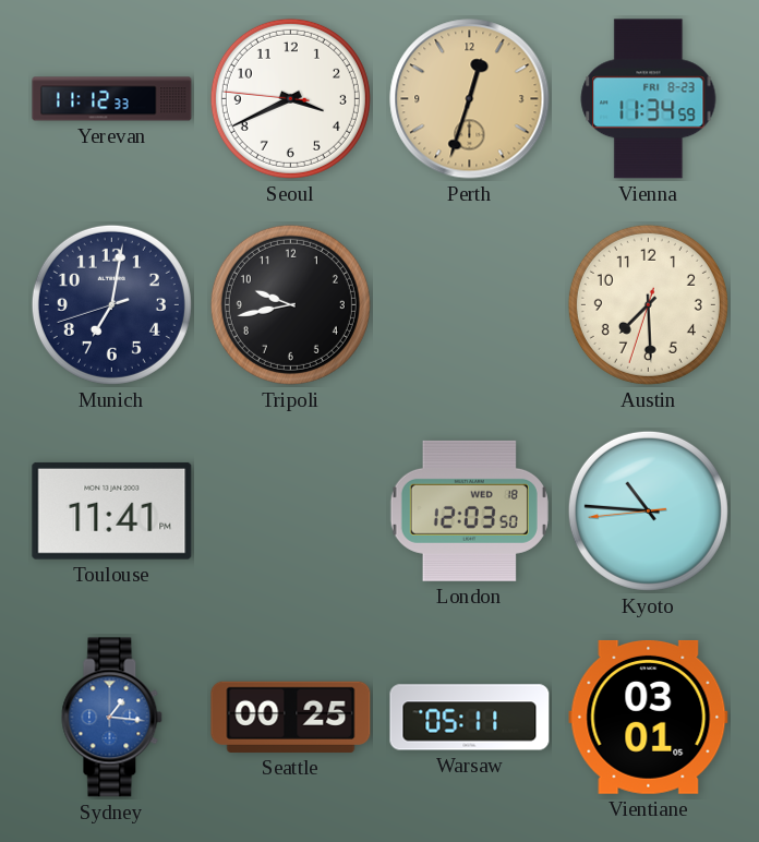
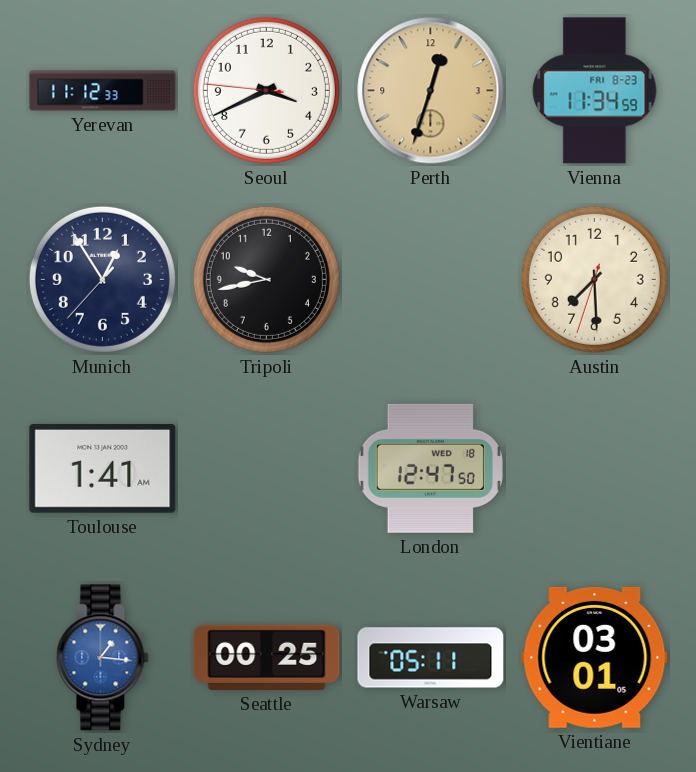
Munich: 7:01 -> 12:54 (102, 279)
Toulouse: 11:41 -> 1:41 (103, 468)
London: 12:03 -> 12:47 (430, 468)
Kyoto: 10:45 -> none (648, 510)
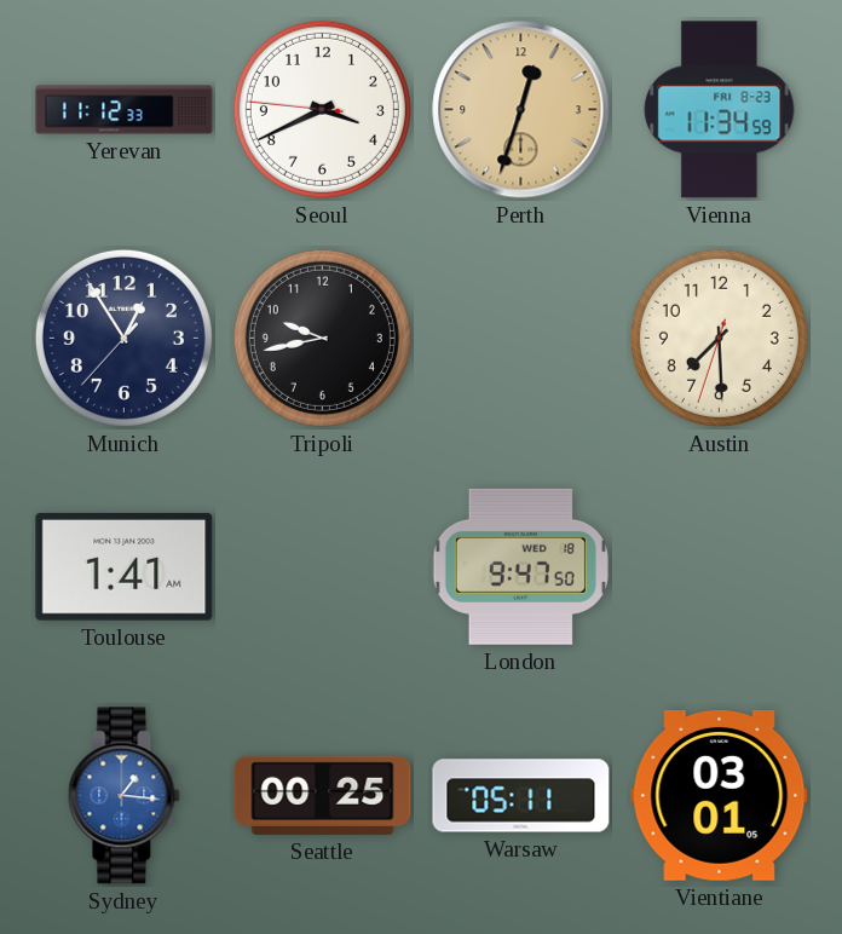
London: 12:47 -> 9:47 (520, 566)
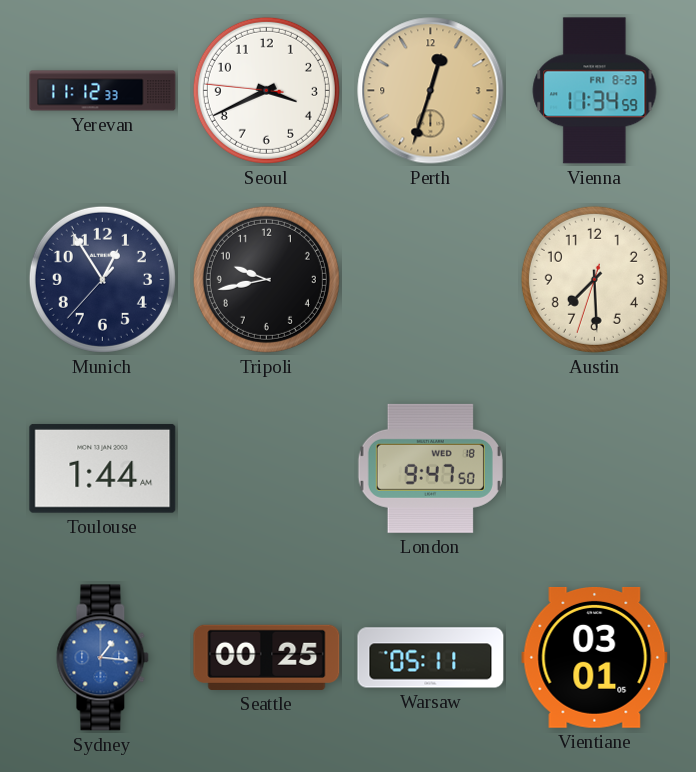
Toulouse: 1:41 -> 1:44 (103, 468)
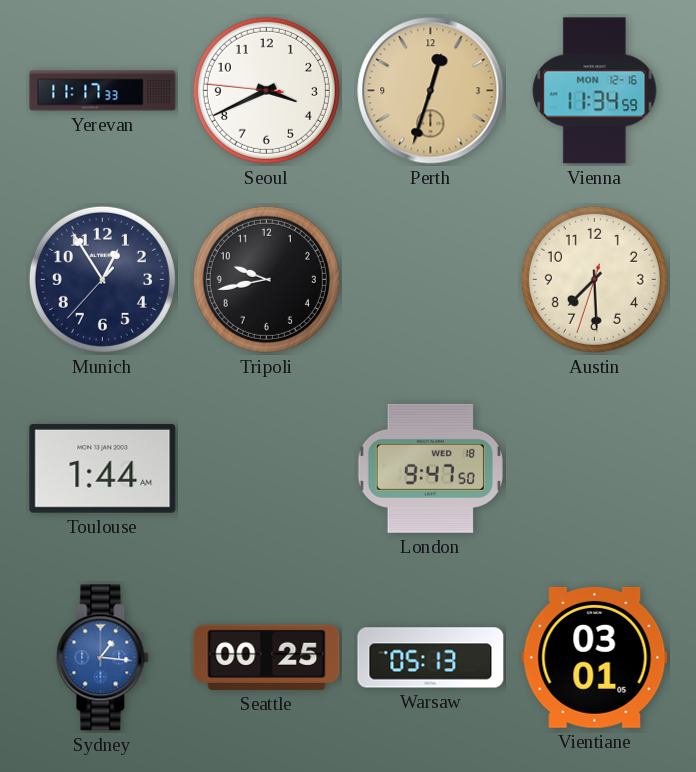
Yerevan: 11:12 -> 11:17 (103, 91)
Vienna date: FRI 8-23 -> MON 12-16 (595, 91)
Warsaw: 05:11 -> 05:13 (431, 658)
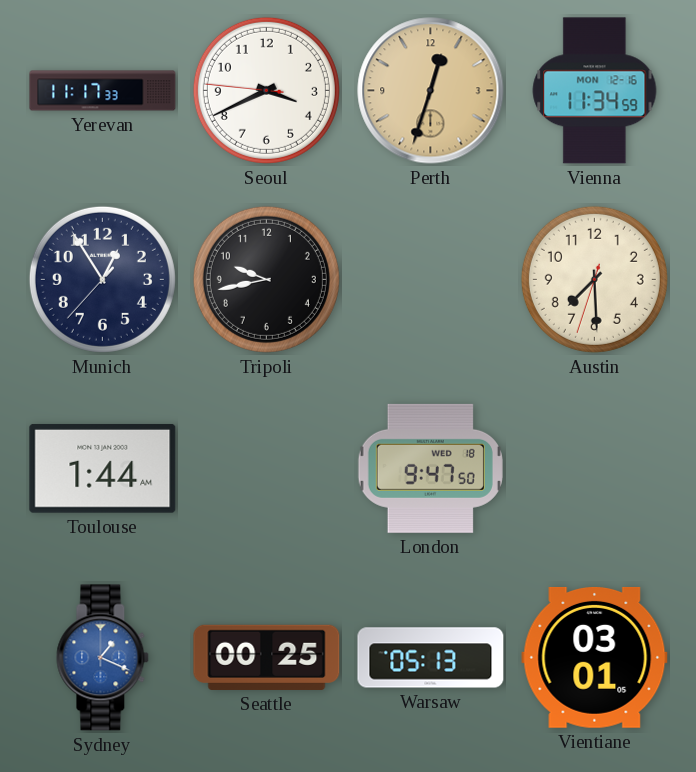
Sydney: 1:16 -> 1:19 (103, 658)
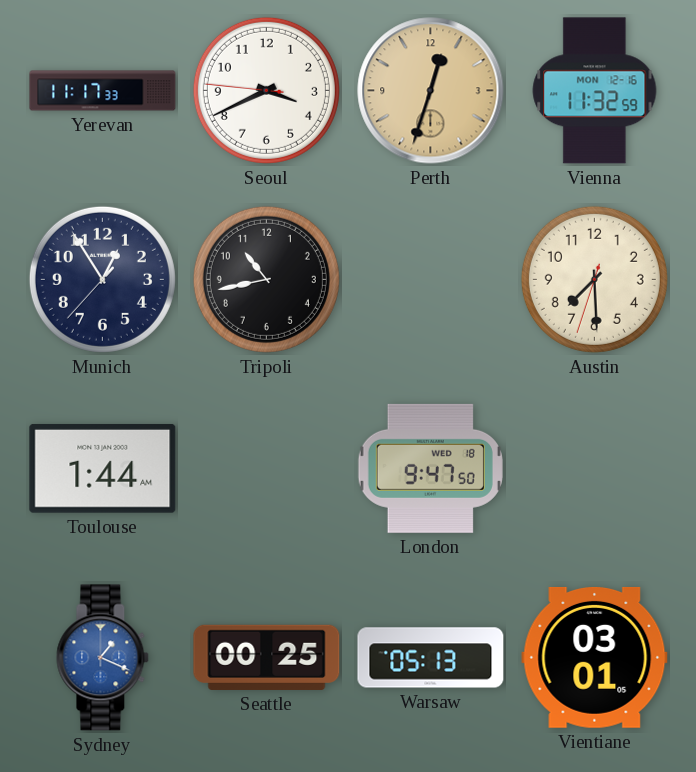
Vienna: 11:34 -> 11:32 (595, 91)
Tripoli: 9:43 -> 10:43 (266, 279)
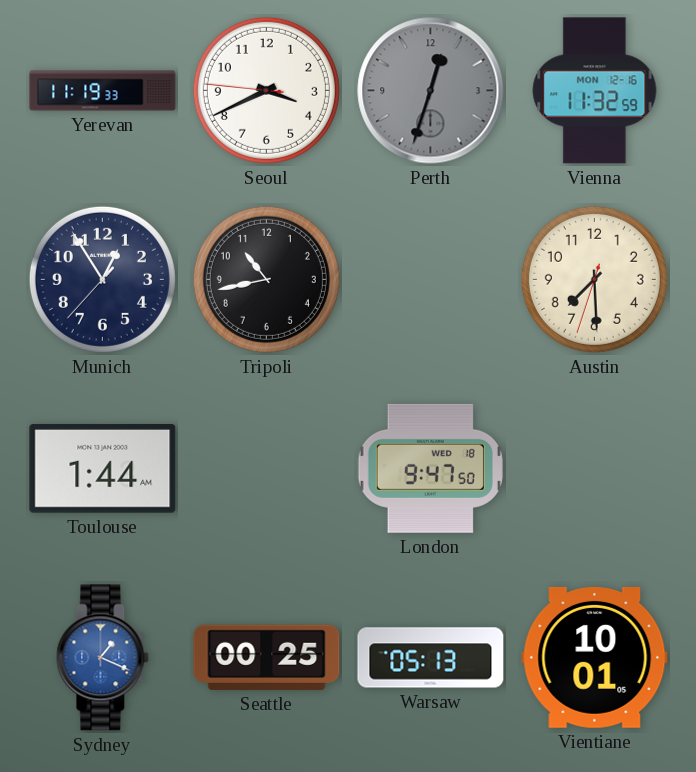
Yerevan: 11:17 -> 11:19 (103, 91)
Perth dial: champagne -> grey (431, 91)
Vientiane: 03:01 -> 10:01 (595, 657)
